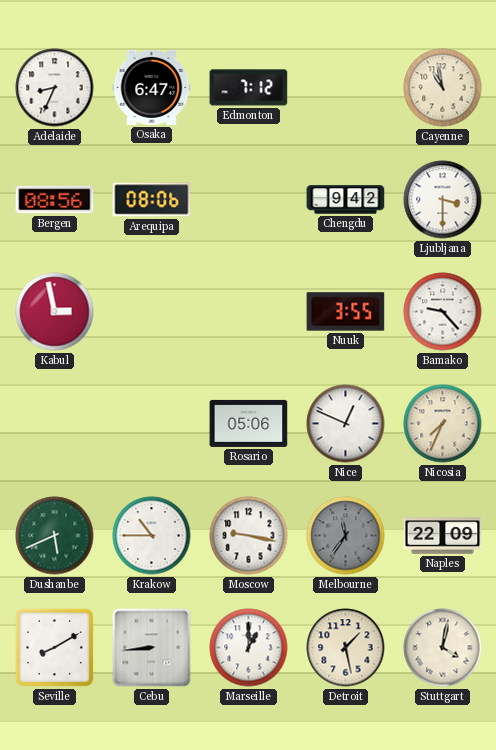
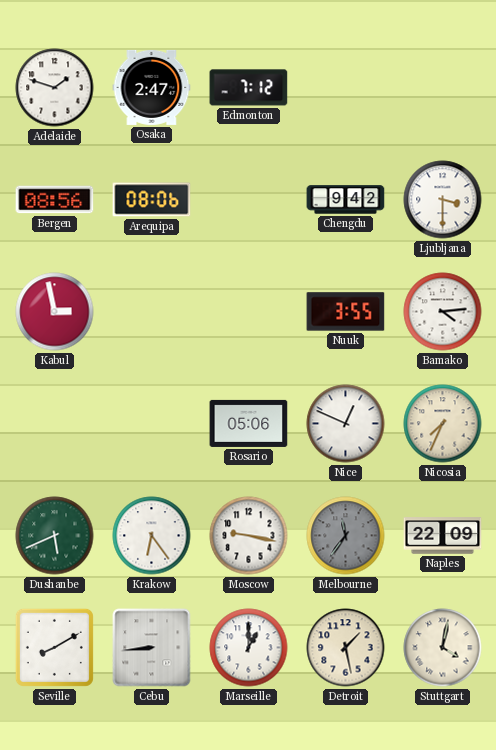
Adelaide: 8:34 -> 1:48 (55, 88)
Osaka: 6:47 -> 2:47 (152, 87)
Cayenne: 10:58 -> none (443, 88)
Bamako: 9:23 -> 4:14 (443, 312)
Krakow: 10:45 -> 6:24 (152, 536)
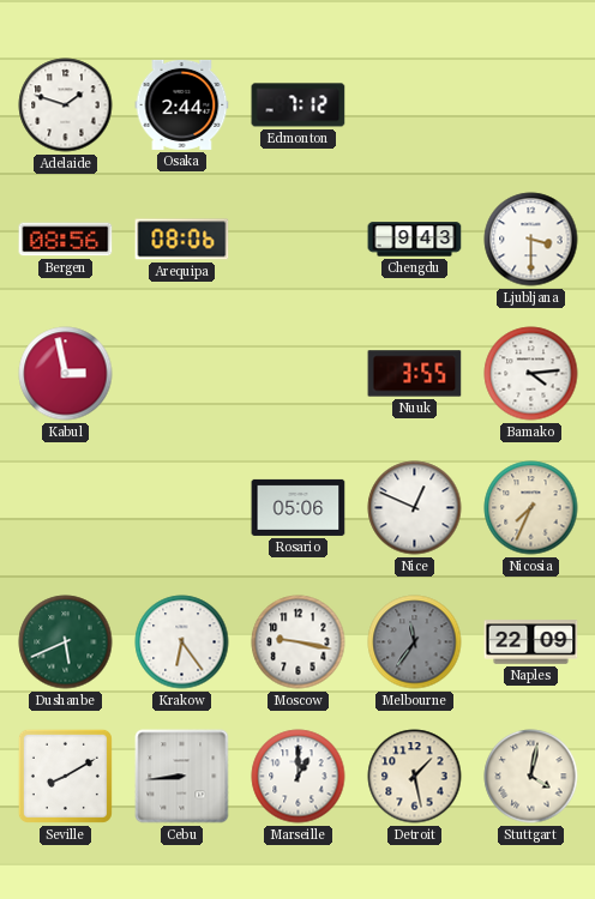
Osaka: 2:47 -> 2:44 (182, 104)
Chengdu: 9:42 -> 9:43 (415, 240)
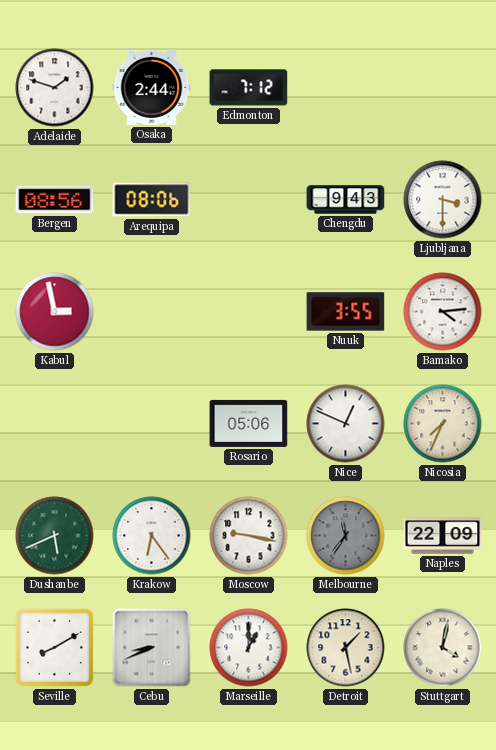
Cebu: 8:44 -> 8:41 (152, 648)
